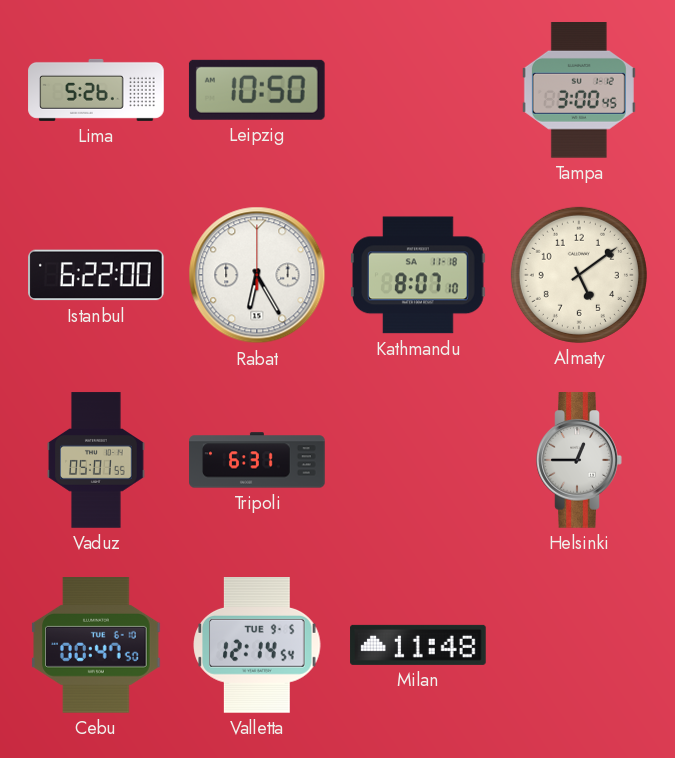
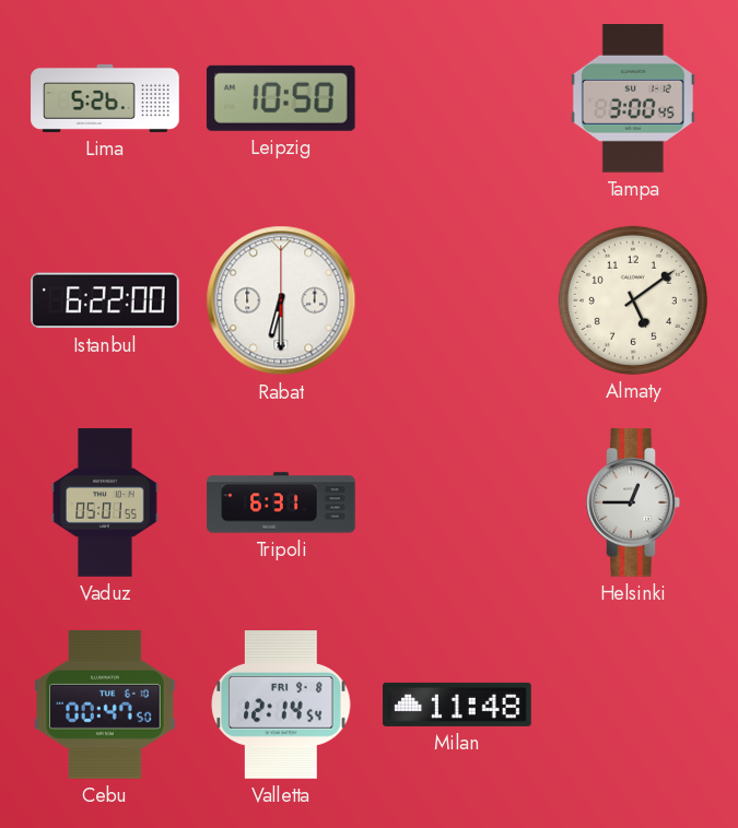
Rabat: 6:25 -> 6:30 (281, 300)
Kathmandu: 8:07 -> none (419, 275)
Valletta date: TUE 9-5 -> FRI 9-8 (281, 706)
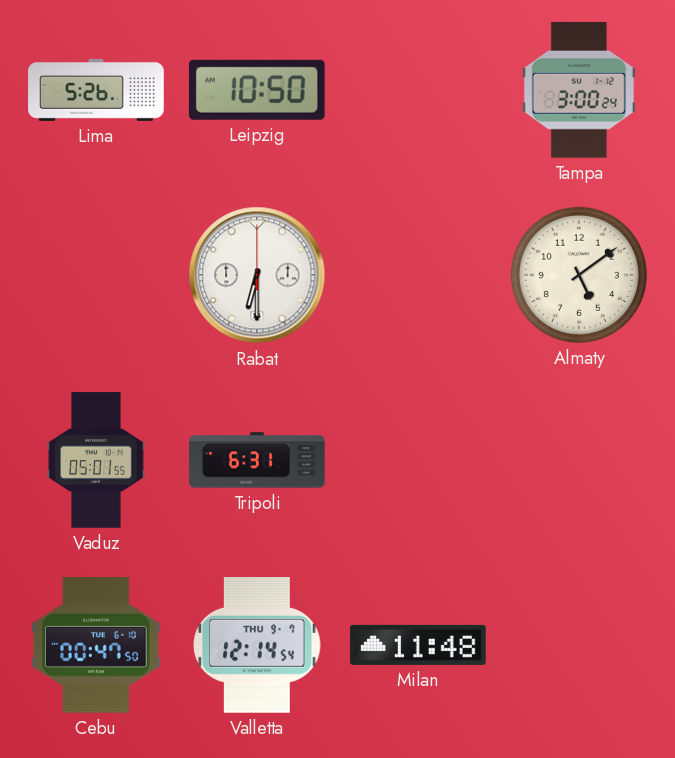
Tampa: 3:00:45 -> 3:00:24 (579, 90)
Istanbul: 6:22 -> none (105, 300)
Helsinki: 12:45 -> none (633, 502)
Valletta date: FRI 9-8 -> THU 9-7 (257, 646)
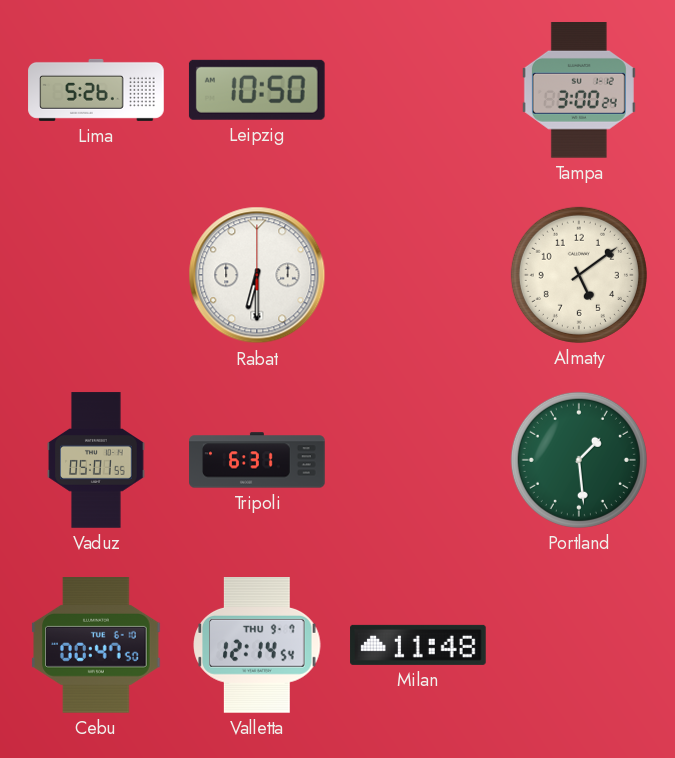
Portland: none -> 1:29 (579, 460)
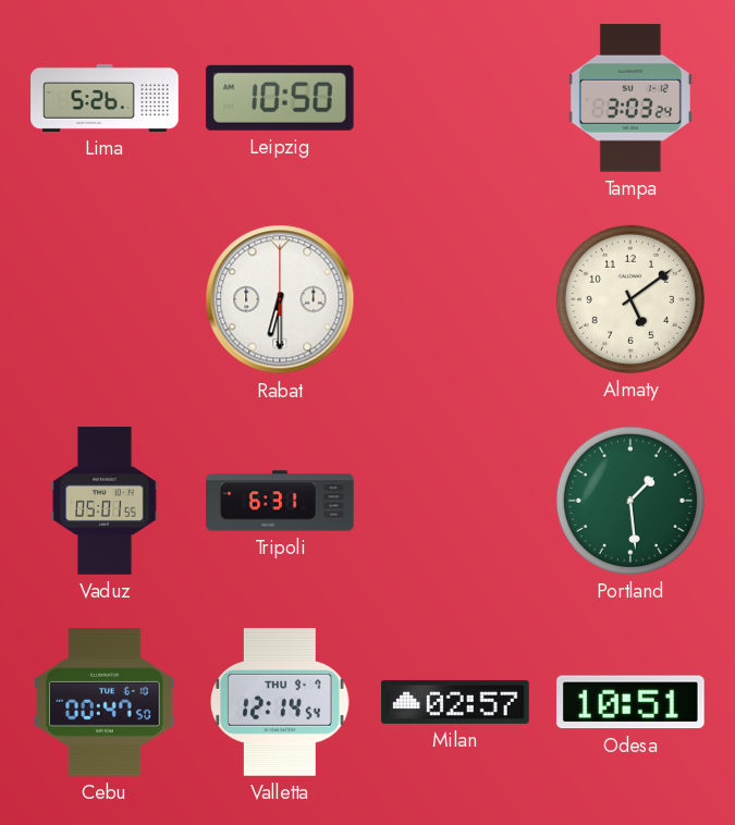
Tampa: 3:00 -> 3:03 (630, 98)
Milan: 11:48 -> 02:57 (455, 702)
Odesa: none -> 10:51 (630, 702)
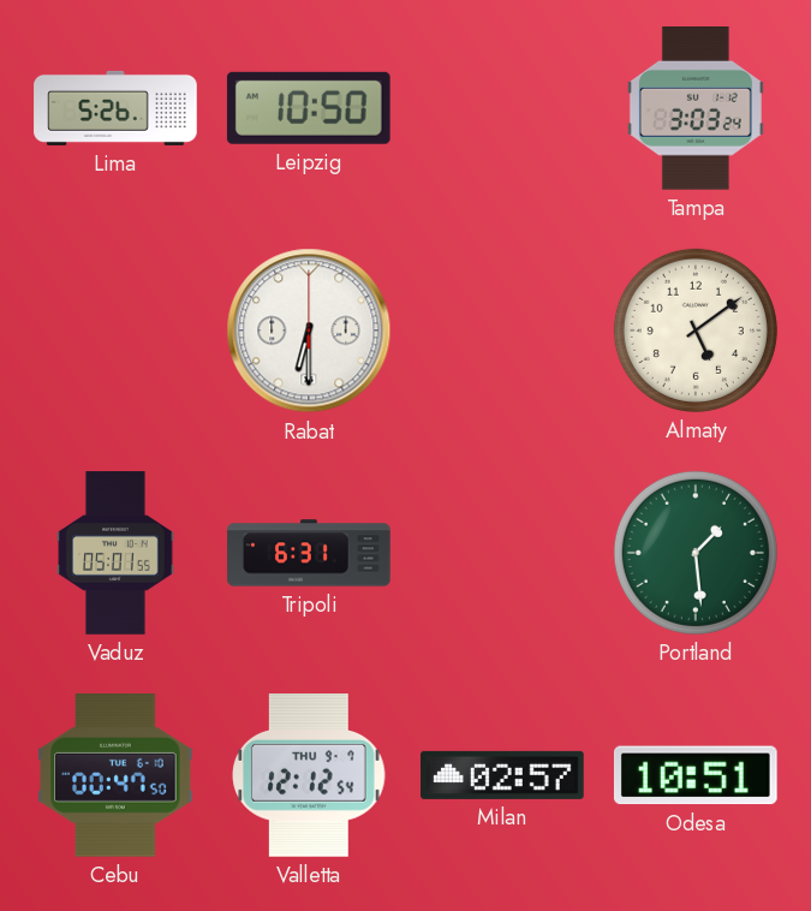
Valletta: 12:14 -> 12:12 (309, 776)
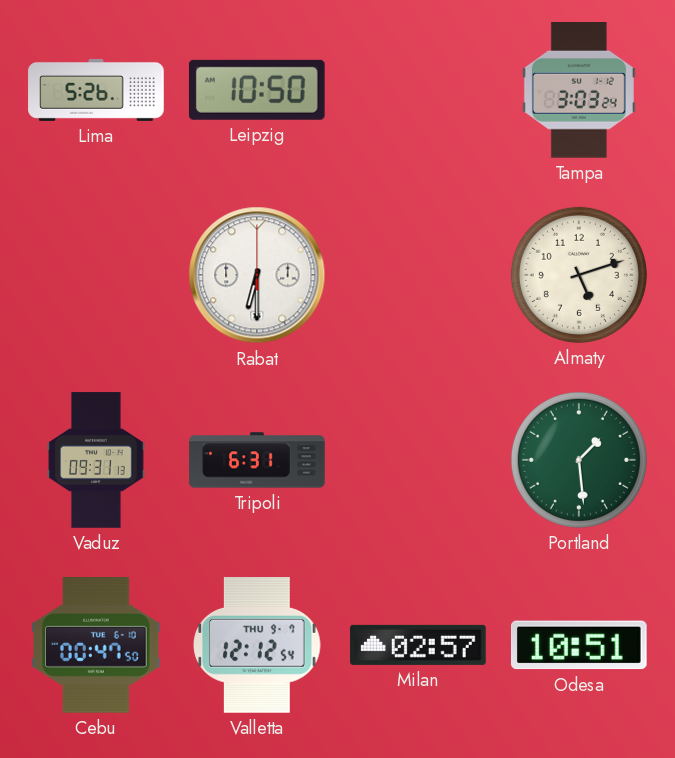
Almaty: 5:09 -> 5:12 (579, 275)
Vaduz: 05:01 -> 09:31 (96, 460)
